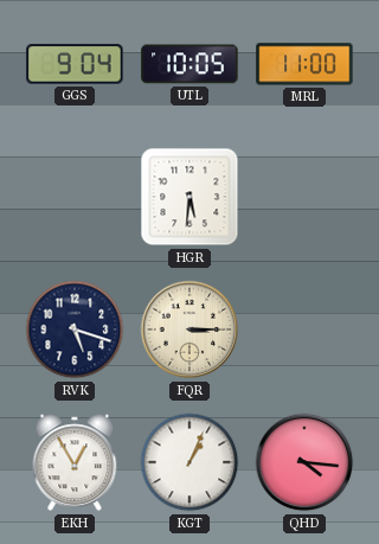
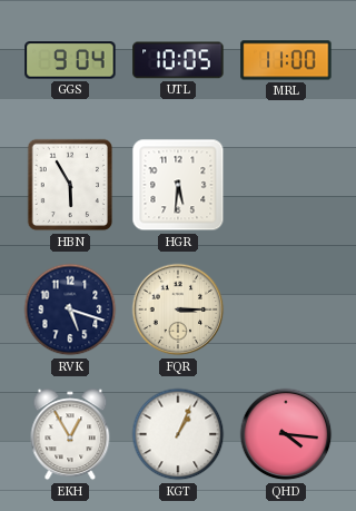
HBN: none -> 5:55 (70, 185)
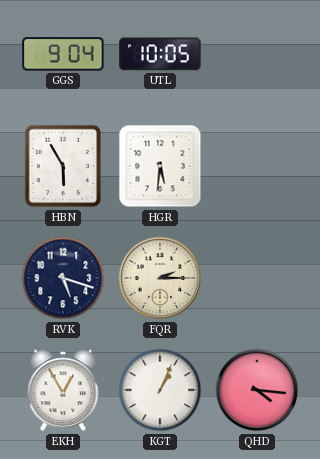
MRL: 11:00 -> none (286, 60)
FQR: 3:15 -> 2:15 (160, 278)
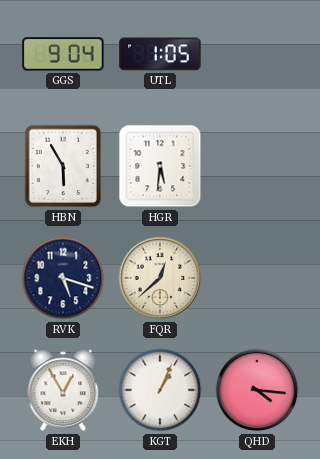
UTL: 10:05 -> 1:05 (160, 54)
FQR: 2:15 -> 12:38 (160, 278)
